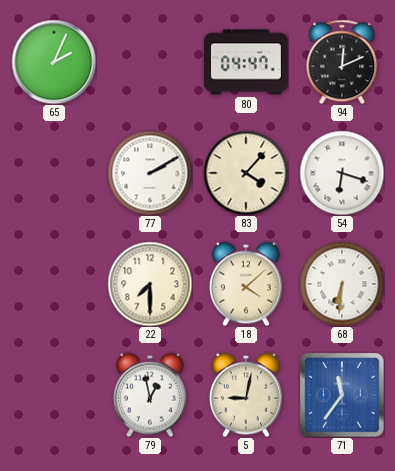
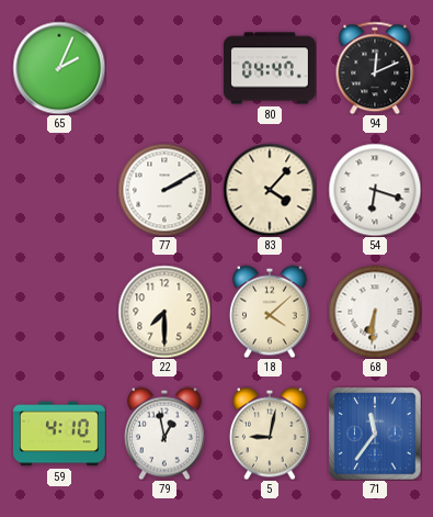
59: none -> 4:10 (60, 434)
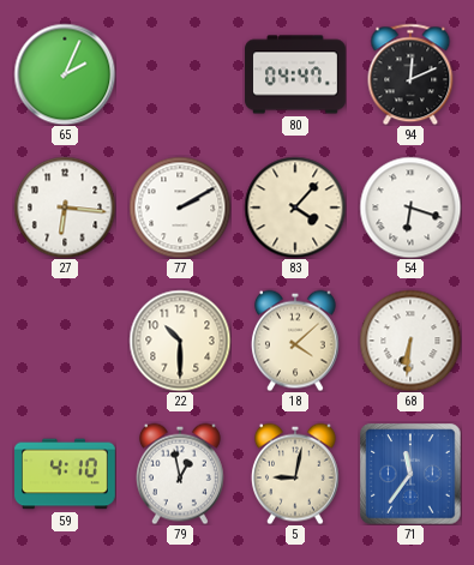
27: none -> 6:16 (65, 208)
22: 7:30 -> 10:30 (180, 341)
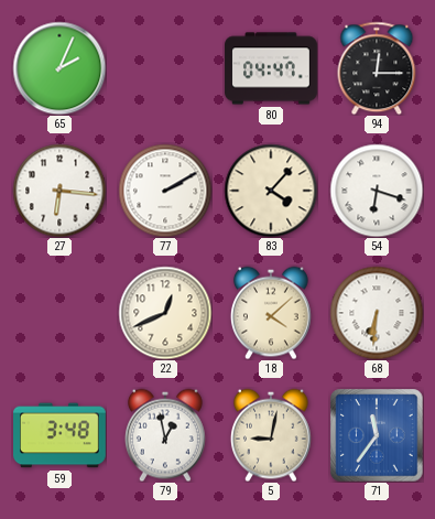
94: 12:11 -> 12:15 (377, 68)
22: 10:30 -> 12:41 (165, 313)
59: 4:10 -> 3:48 (61, 435)
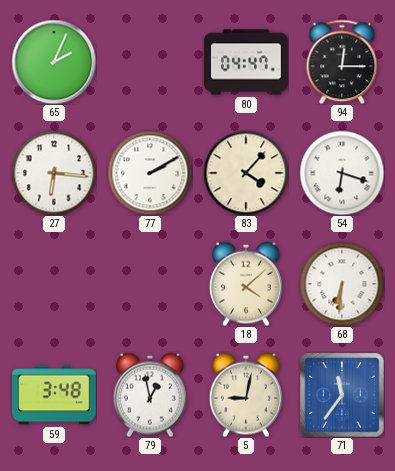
22: 12:41 -> none (165, 313)
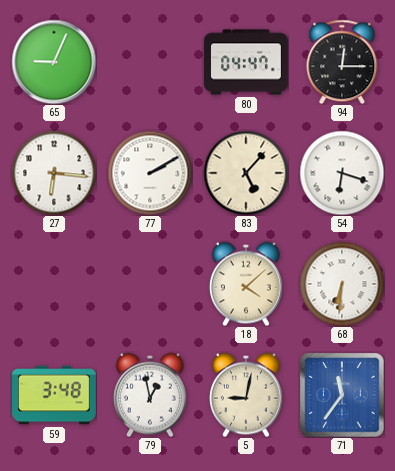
65: 2:04 -> 9:04 (54, 62)
83: 4:07 -> 5:07 (246, 173)
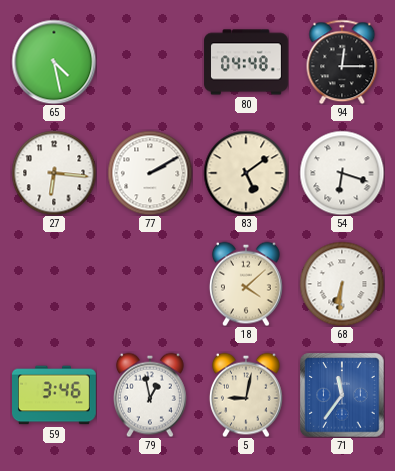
65: 9:04 -> 4:28 (54, 62)
80: 04:47 -> 04:48 (246, 62)
83: 5:07 -> 5:09 (246, 173)
59: 3:48 -> 3:46 (55, 395)
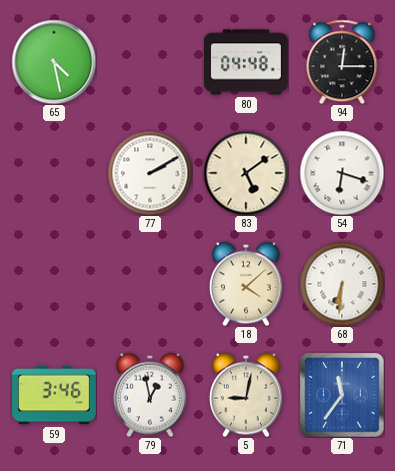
27: 6:16 -> none (54, 173)
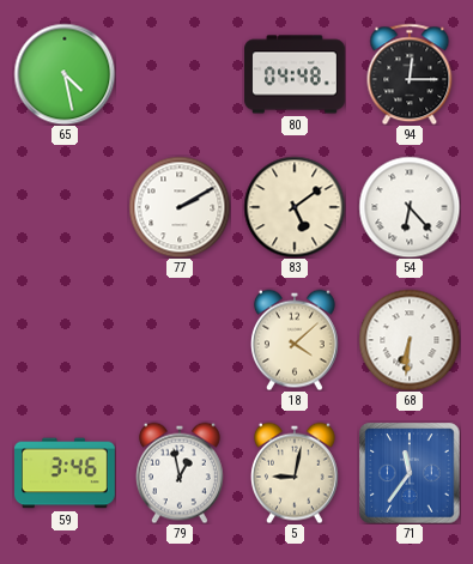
54: 6:18 -> 6:23 (410, 207)
